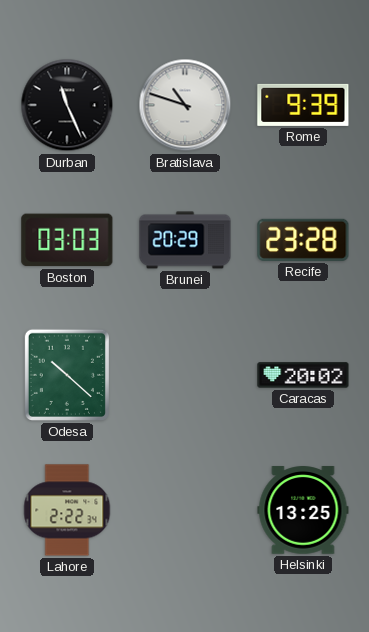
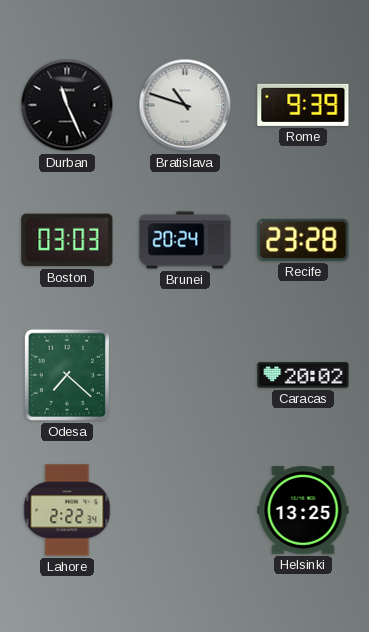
Brunei: 20:29 -> 20:24 (185, 240)
Odesa: 10:22 -> 7:22 (67, 375)
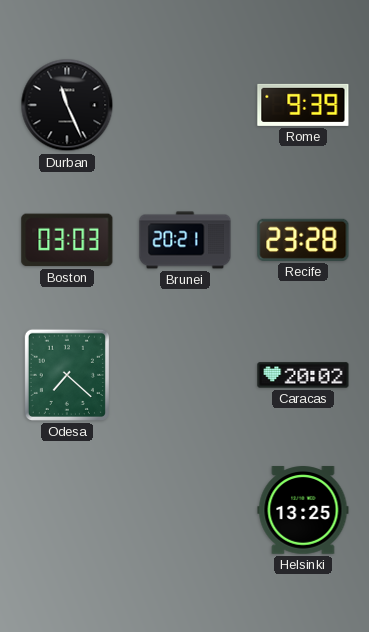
Bratislava: 10:48 -> none (185, 105)
Brunei: 20:24 -> 20:21 (185, 240)
Lahore: 2:22 -> none (67, 510)
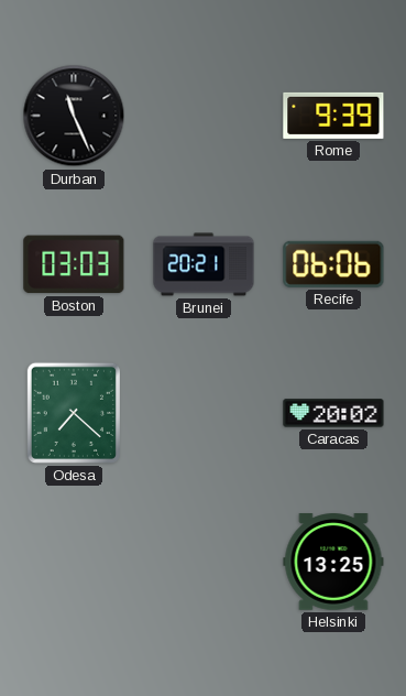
Recife: 23:28 -> 06:06 (333, 264)
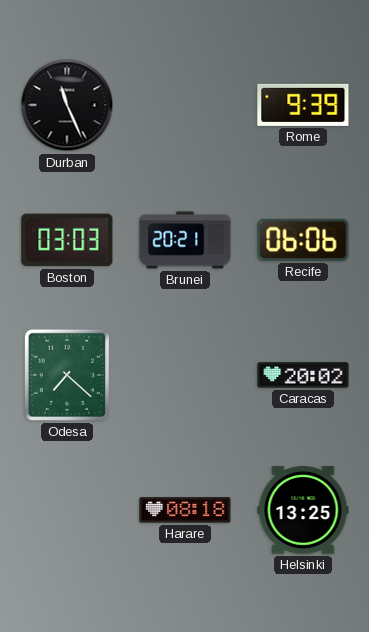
Harare: none -> 08:18 (185, 510)
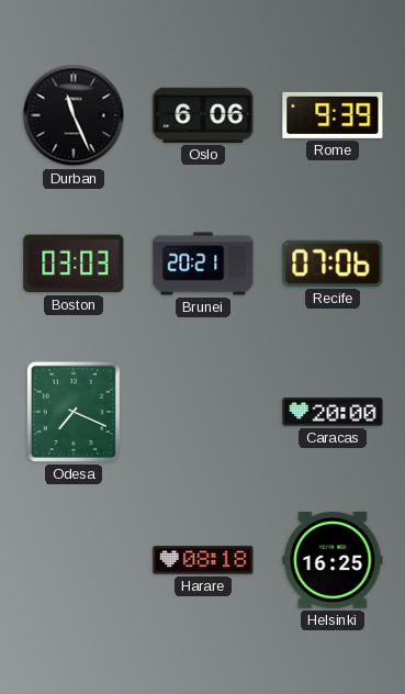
Oslo: none -> 6:06 (203, 115)
Recife: 06:06 -> 07:06 (333, 264)
Odesa: 7:22 -> 7:19 (74, 412)
Caracas: 20:02 -> 20:00 (333, 412)
Helsinki: 13:25 -> 16:25 (333, 560)
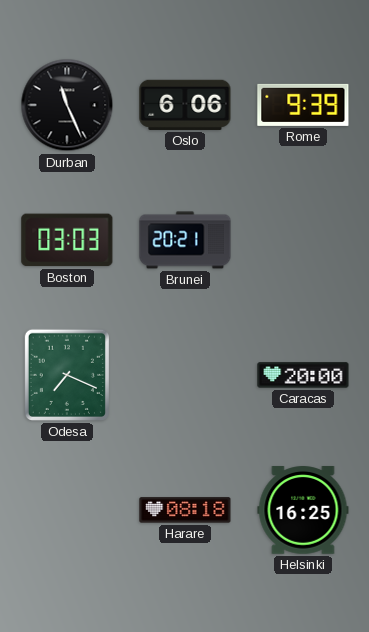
Recife: 07:06 -> none (333, 264)
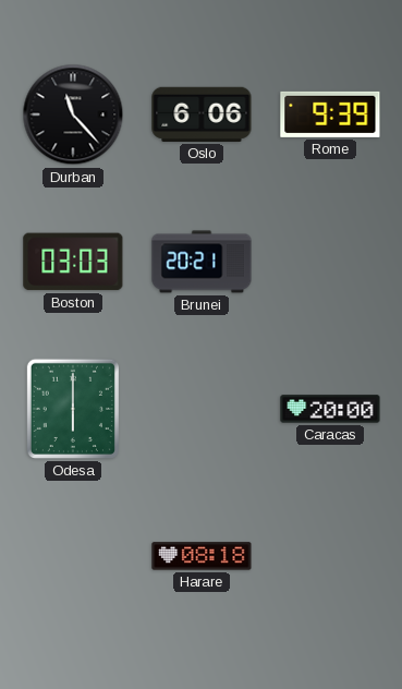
Durban: 11:26 -> 11:23 (73, 114)
Odesa: 7:19 -> 6:00 (73, 409)
Helsinki: 16:25 -> none (303, 510)
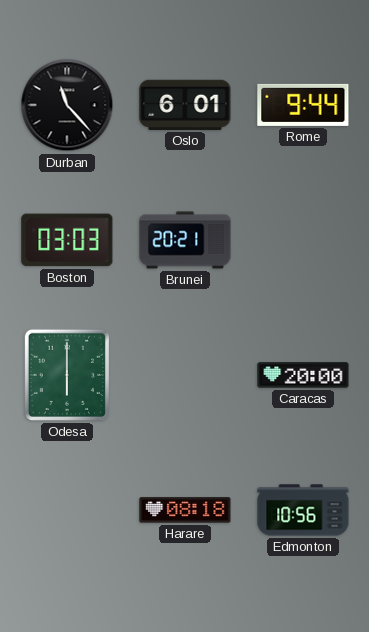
Oslo: 6:06 -> 6:01 (185, 105)
Rome: 9:39 -> 9:44 (303, 105)
Edmonton: none -> 10:56 (303, 510)
